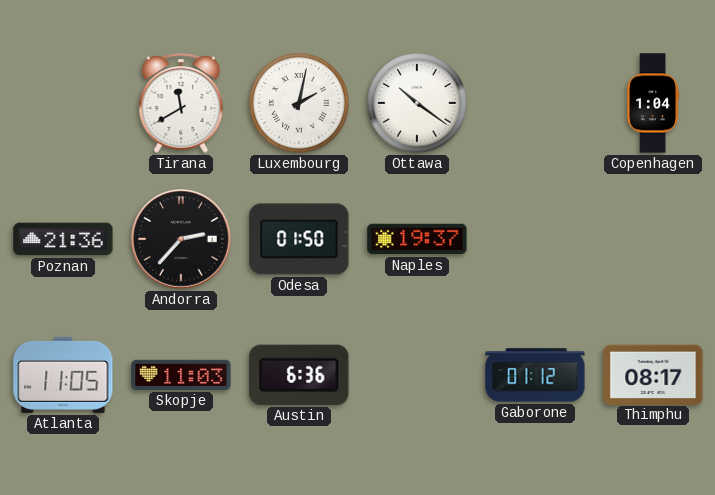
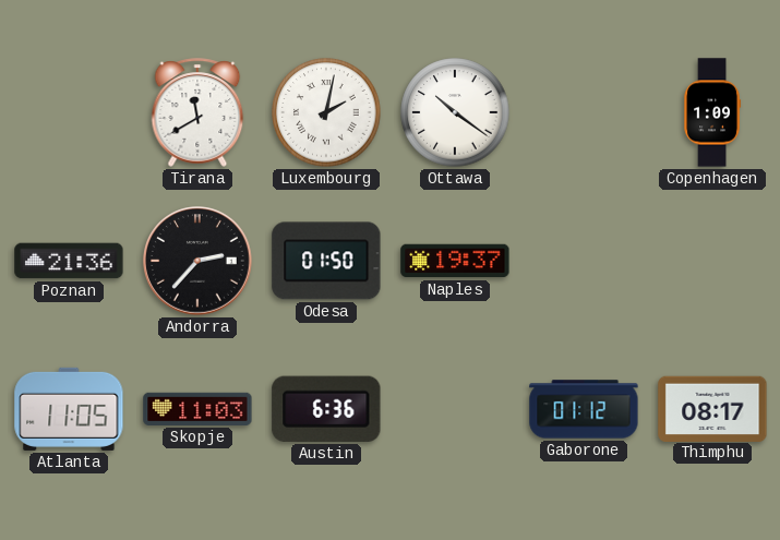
Copenhagen: 1:04 -> 1:09 (712, 112)
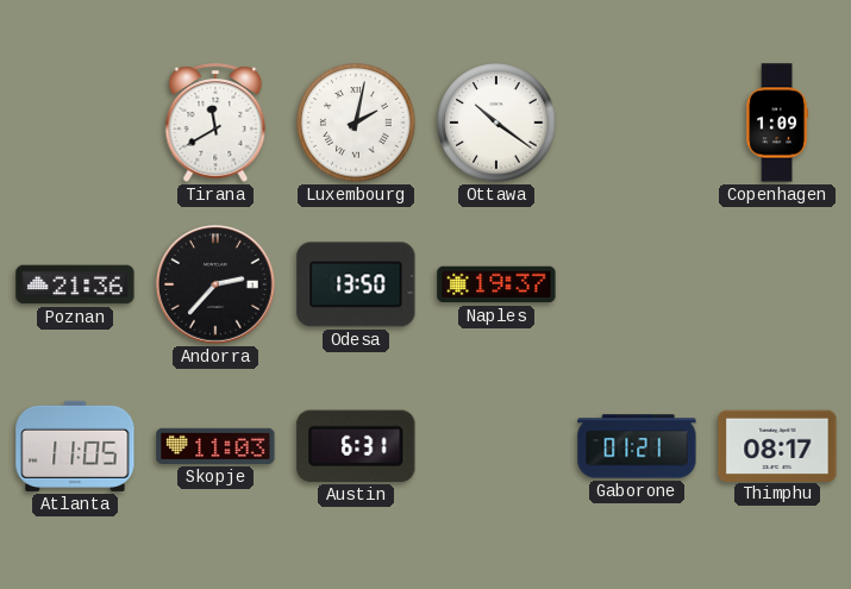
Odesa: 01:50 -> 13:50 (356, 284)
Austin: 6:36 -> 6:31 (356, 446)
Gaborone: 01:12 -> 01:21 (637, 446)
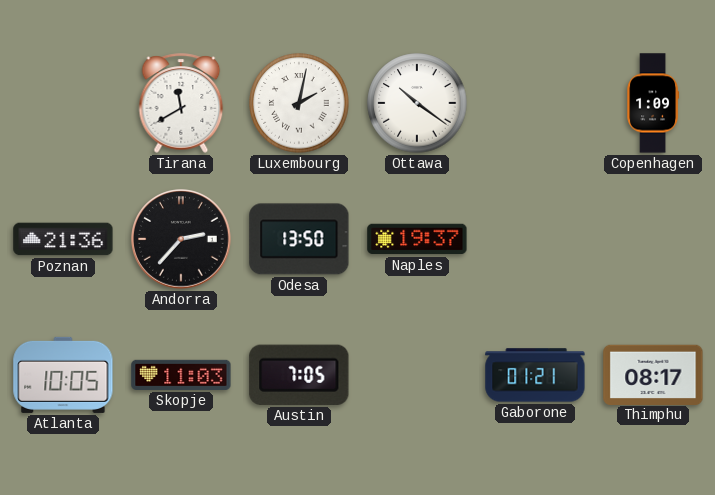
Atlanta: 11:05 -> 10:05 (63, 375)
Austin: 6:31 -> 7:05 (299, 375)
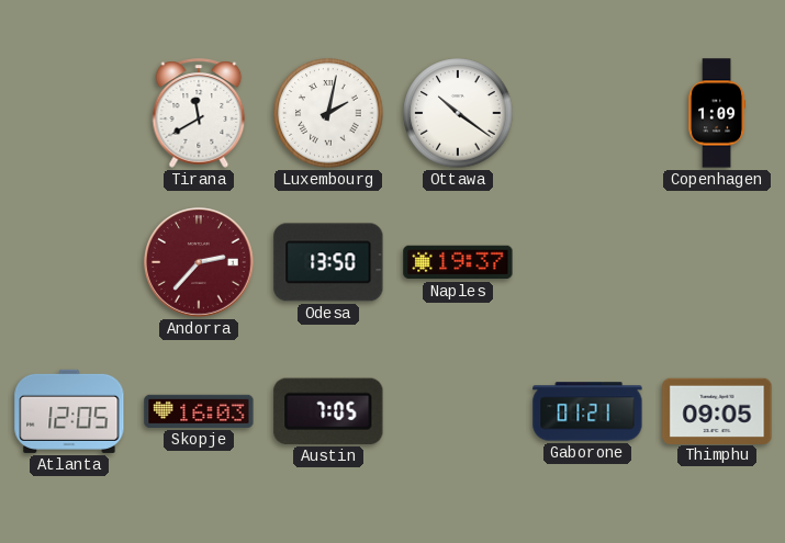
Poznan: 21:36 -> none (63, 239)
Andorra dial: black -> burgundy (200, 263)
Atlanta: 10:05 -> 12:05 (69, 411)
Skopje: 11:03 -> 16:03 (199, 411)
Thimphu: 08:17 -> 09:05 (717, 410)
